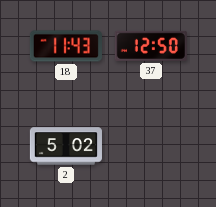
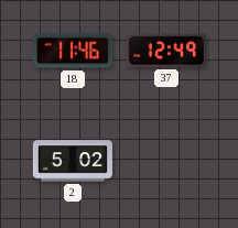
18: 11:43 -> 11:46 (73, 51)
37: 12:50 -> 12:49 (166, 51)
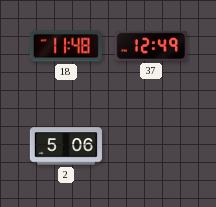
18: 11:46 -> 11:48 (66, 46)
2: 5:02 -> 5:06 (66, 146)
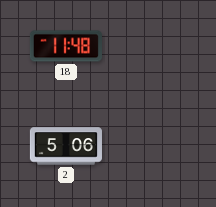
37: 12:49 -> none (151, 46)
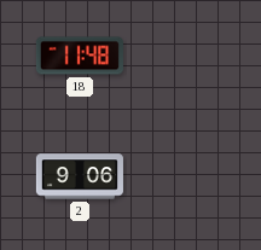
2: 5:06 -> 9:06 (80, 176)
